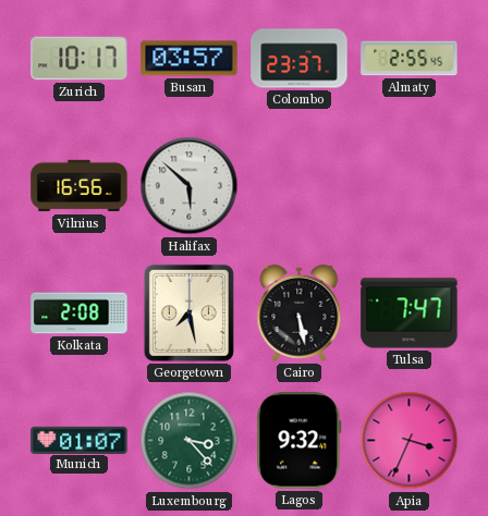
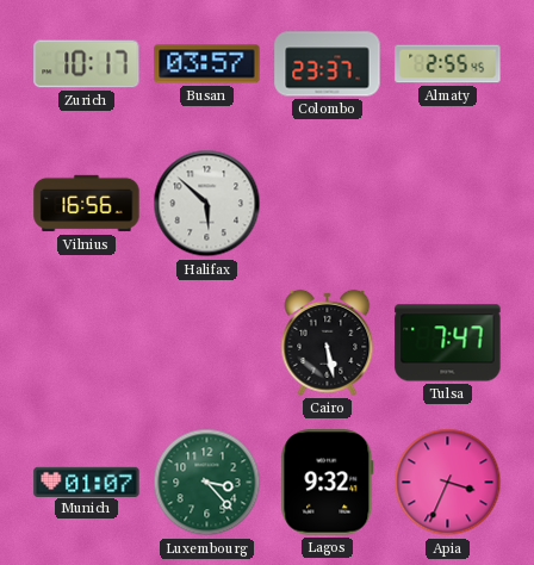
Kolkata: 2:08 -> none (80, 314)
Georgetown: 7:28 -> none (188, 312)
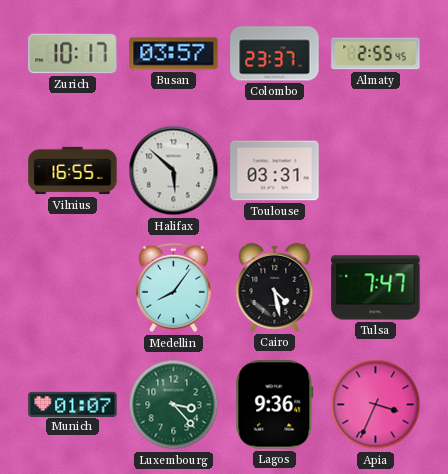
Vilnius: 16:56 -> 16:55 (73, 171)
Toulouse: none -> 03:31 (275, 171)
Medellin: none -> 8:06 (174, 288)
Cairo: 5:28 -> 4:28 (275, 287)
Lagos: 9:32 -> 9:36 (275, 405)
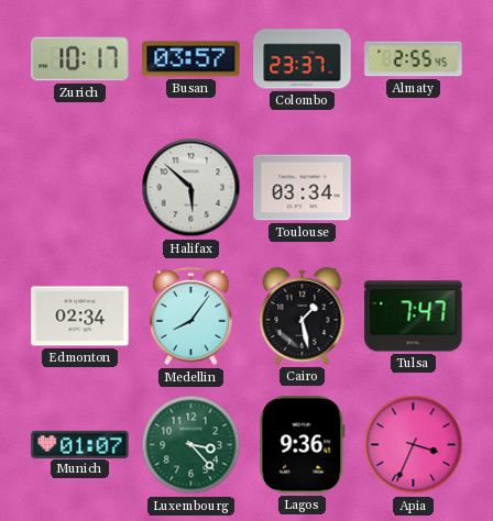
Vilnius: 16:55 -> none (73, 171)
Toulouse: 03:31 -> 03:34 (303, 188)
Edmonton: none -> 02:34 (80, 317)
Cairo: 4:28 -> 1:28 (303, 315)
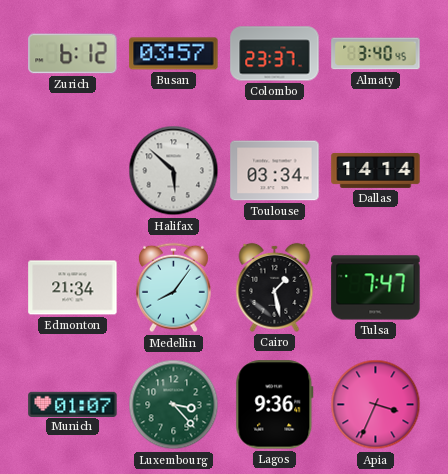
Zurich: 10:17 -> 6:12 (73, 54)
Almaty: 2:55 -> 3:40 (376, 54)
Dallas: none -> 14:14 (376, 170)
Edmonton: 02:34 -> 21:34 (73, 288)
